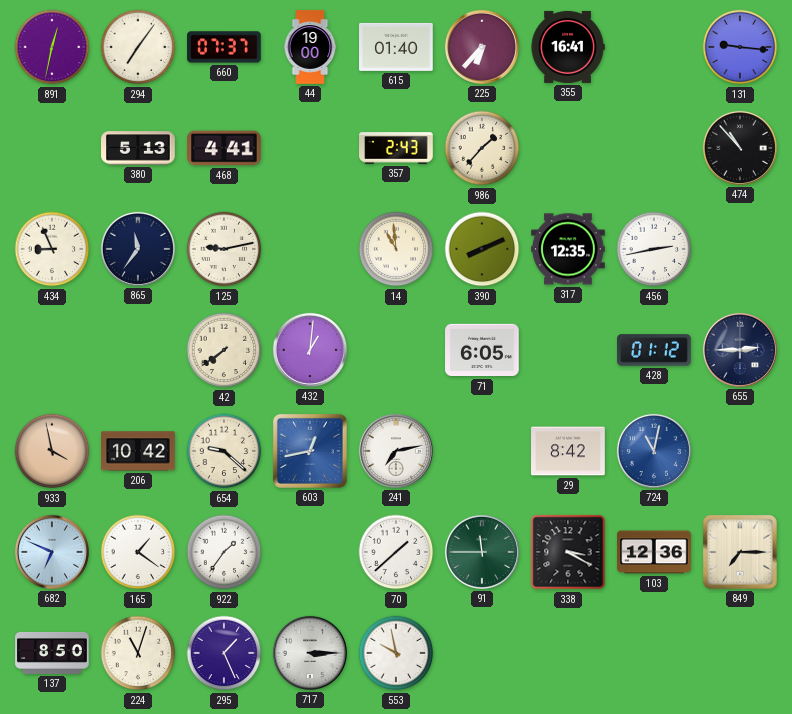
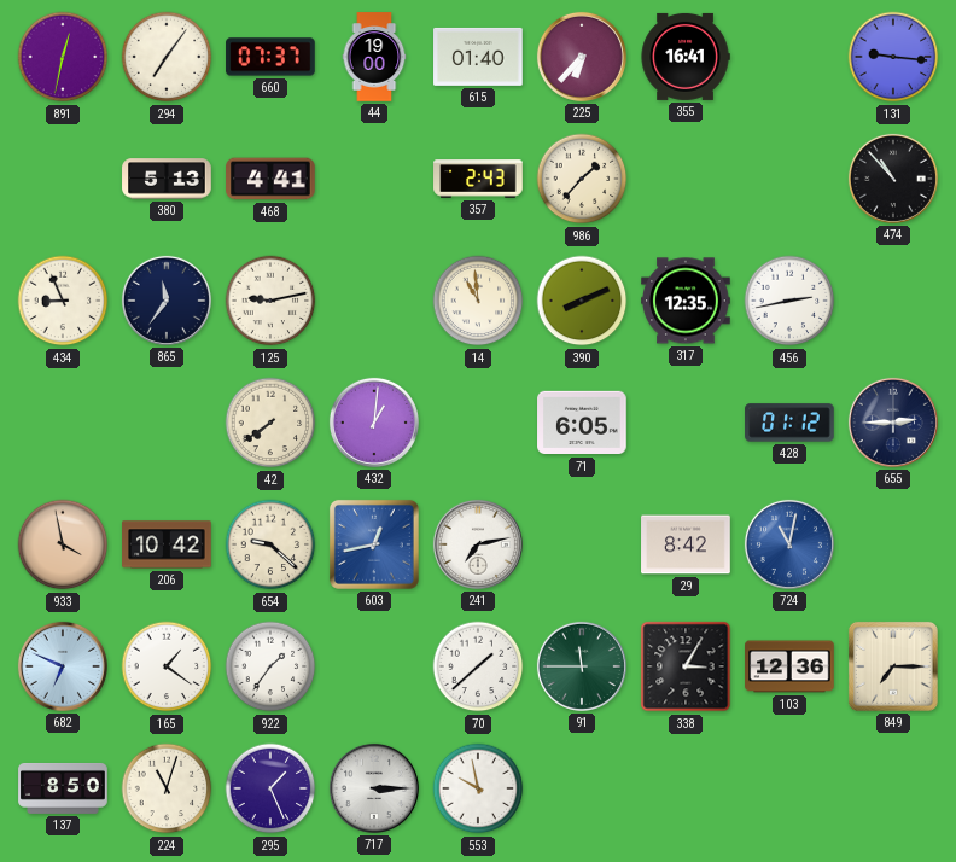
338: 3:20 -> 3:05 (686, 666)
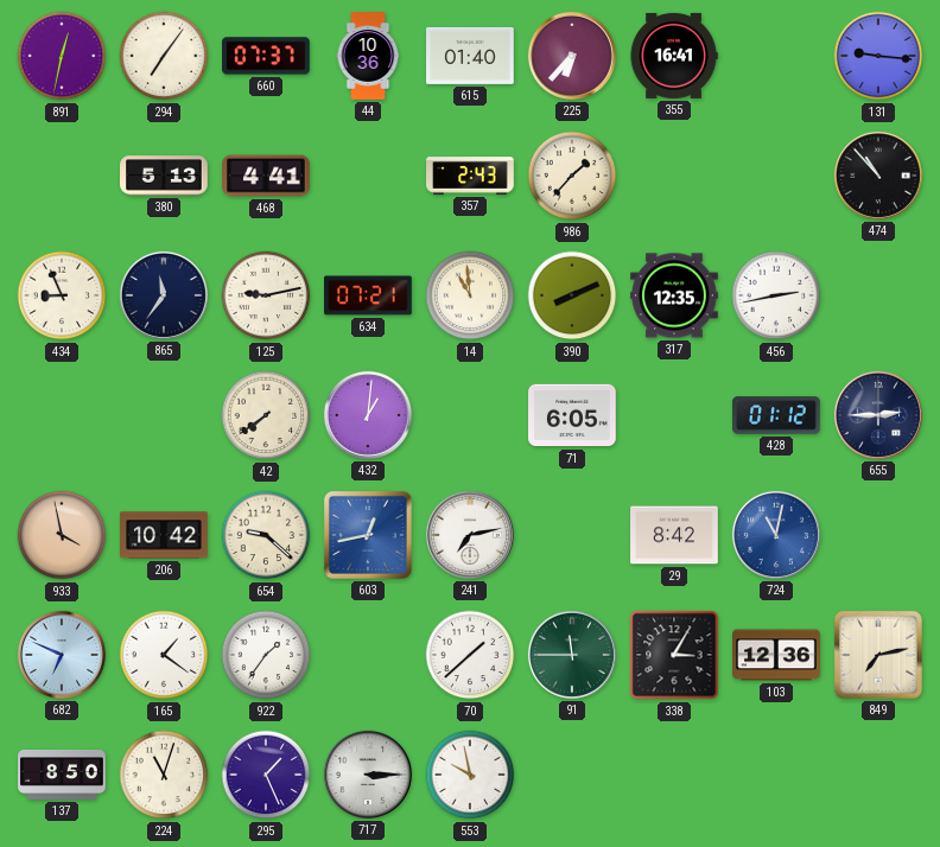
44: 19:00 -> 10:36 (368, 56)
634: none -> 07:21 (368, 295)
849: 7:15 -> 7:13 (878, 655)
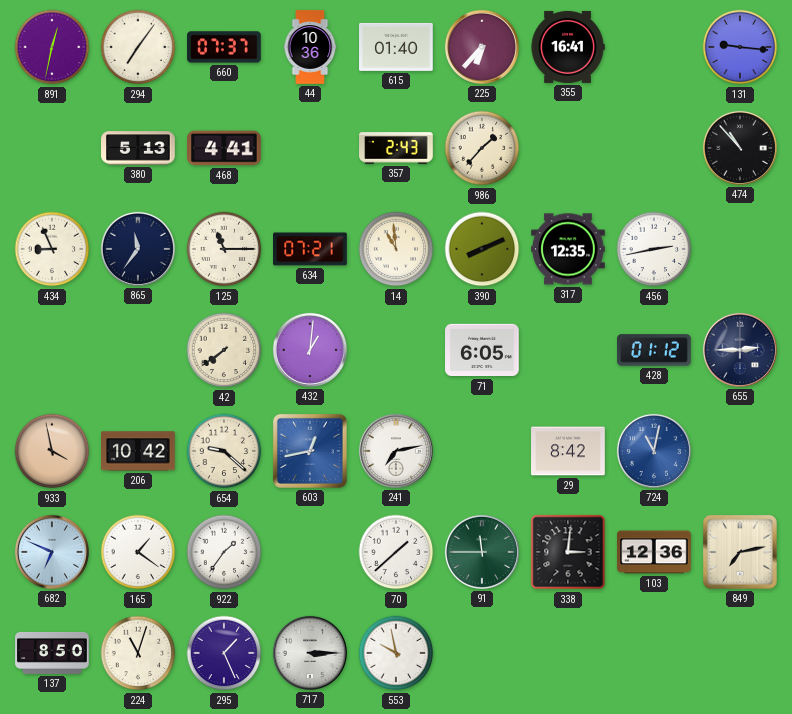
125: 9:13 -> 11:15 (224, 249)
338: 3:05 -> 3:01 (568, 552)
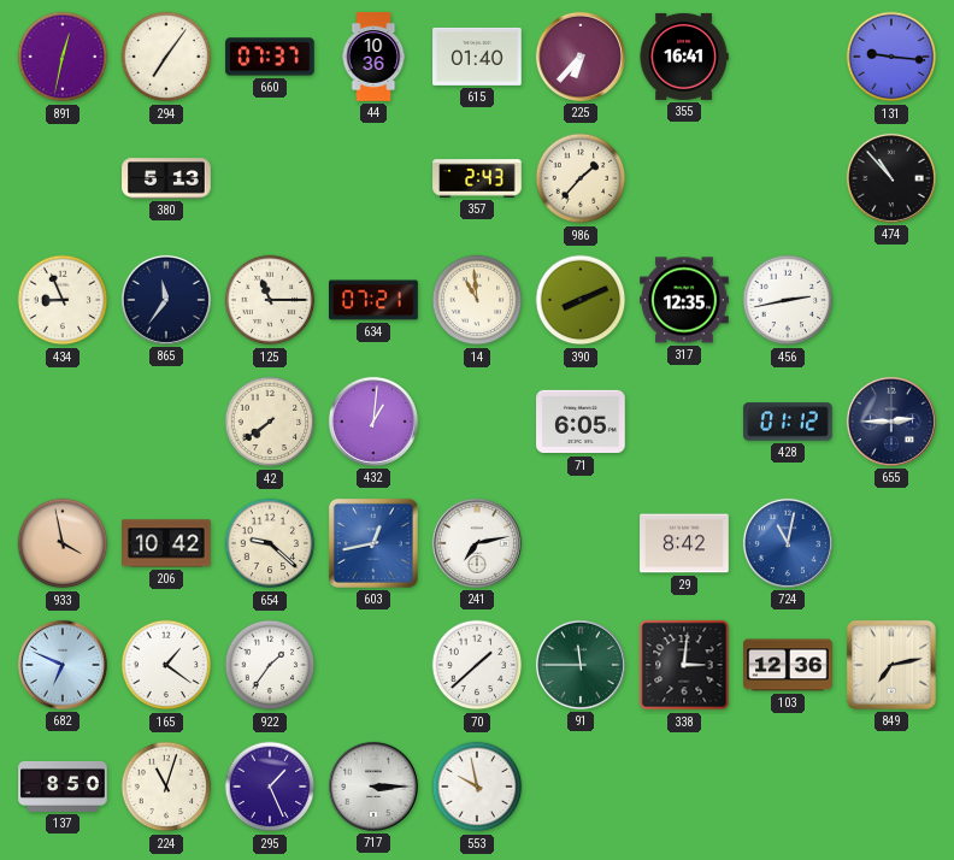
468: 4:41 -> none (224, 148)
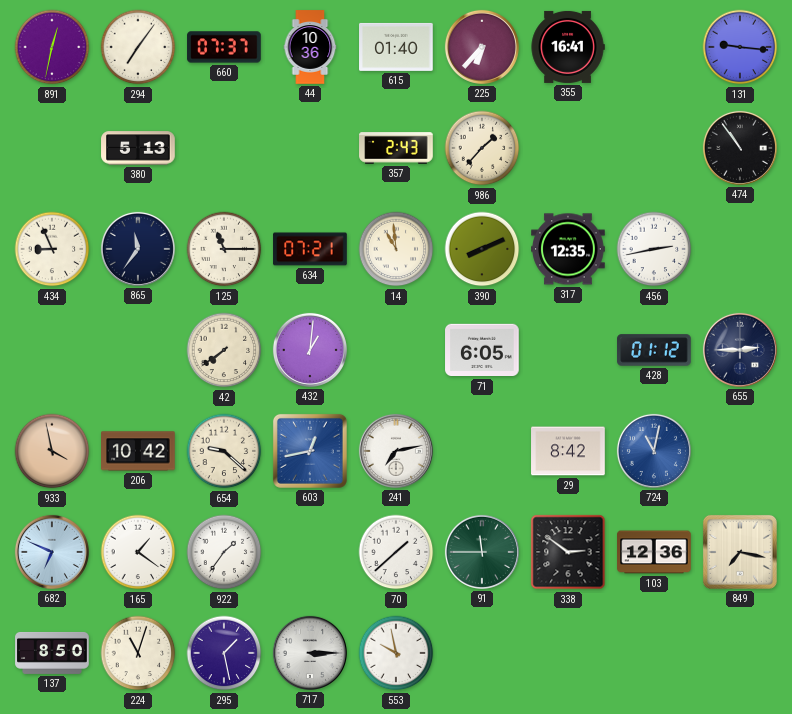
474: 10:53 -> 10:54 (740, 148)
338: 3:01 -> 2:51 (568, 552)
849: 7:13 -> 7:17 (740, 552)
295: 1:26 -> 1:28 (224, 653)
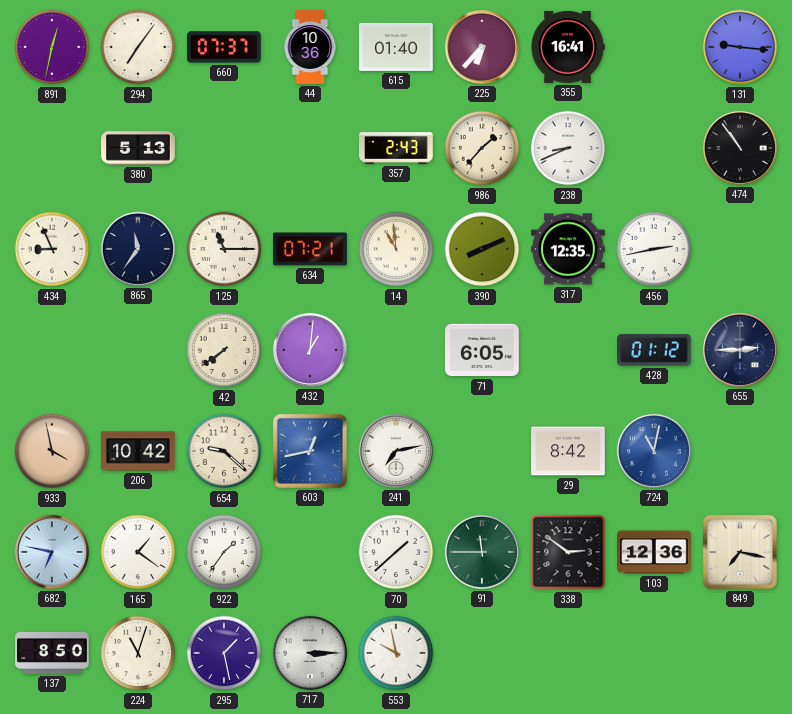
238: none -> 8:41 (568, 148)
682: 6:49 -> 6:47 (52, 552)
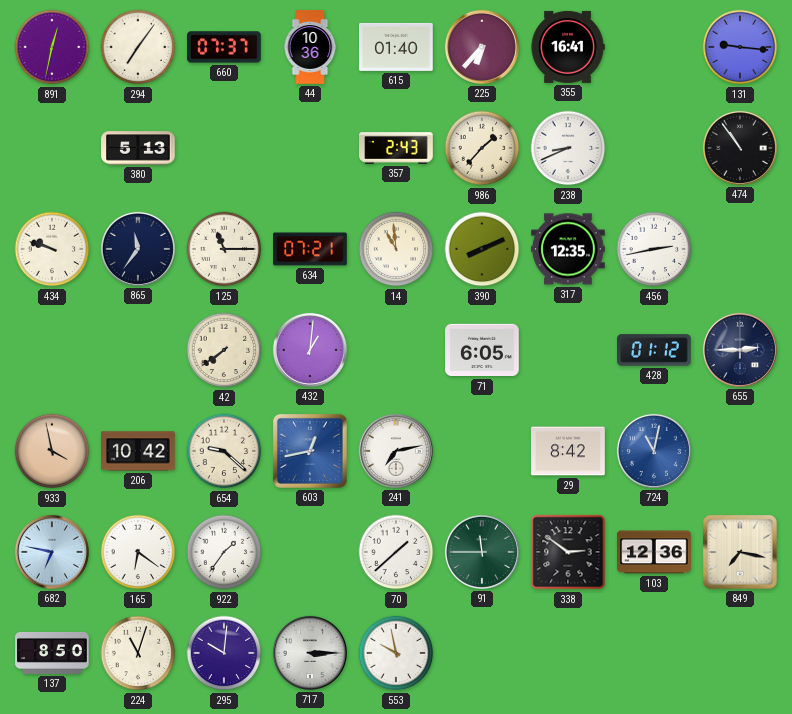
434: 8:56 -> 9:48 (52, 249)
165: 1:21 -> 6:21 (138, 552)
295: 1:28 -> 10:01 (224, 653)
